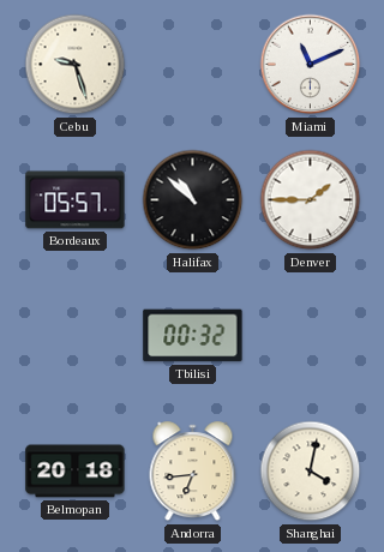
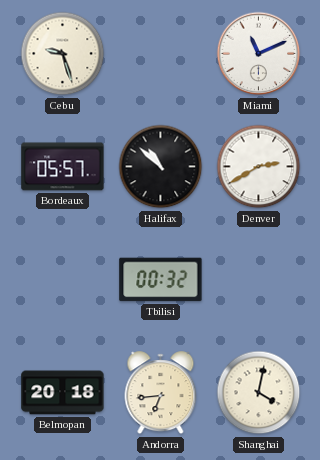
Denver: 1:45 -> 2:40 (259, 167)
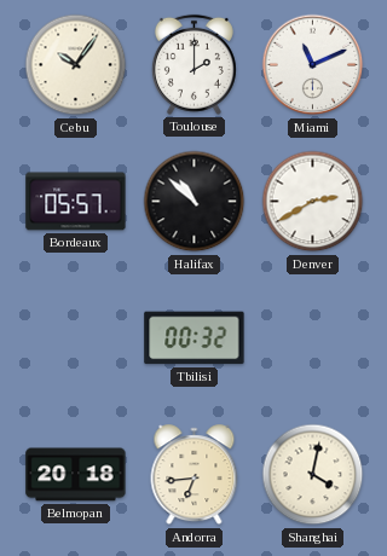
Cebu: 9:27 -> 10:06 (76, 65)
Toulouse: none -> 2:00 (193, 64)
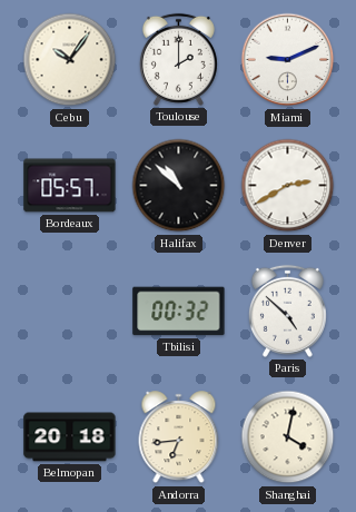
Miami: 11:11 -> 9:11 (288, 60)
Paris: none -> 4:52 (287, 311)
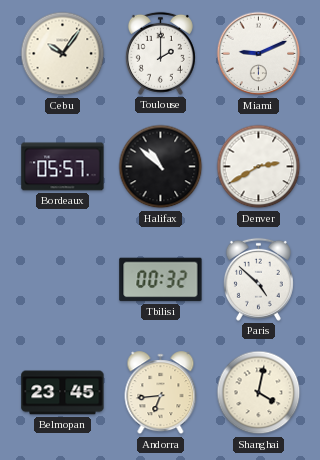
Belmopan: 20:18 -> 23:45 (63, 393)
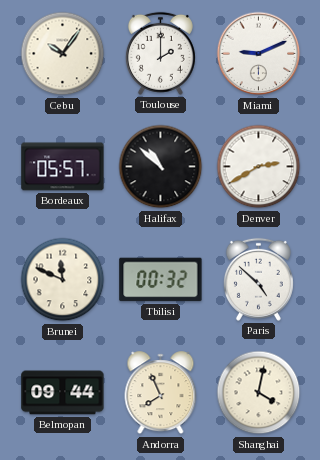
Brunei: none -> 11:49 (63, 280)
Belmopan: 23:45 -> 09:44 (63, 393)
Andorra: 6:44 -> 7:56 (161, 393)
